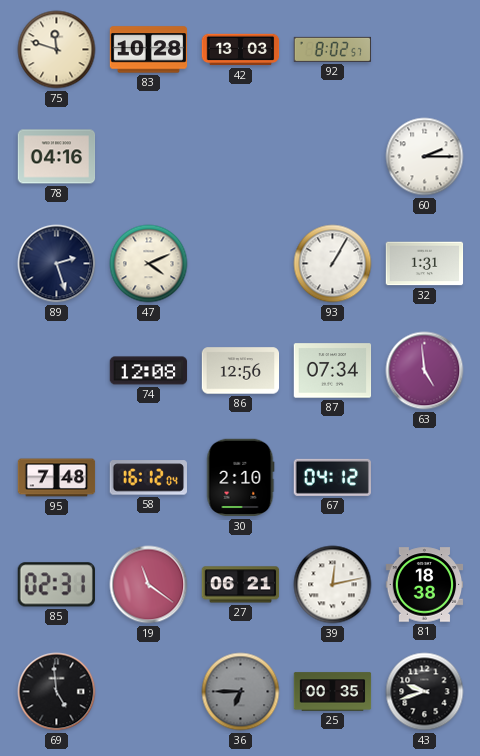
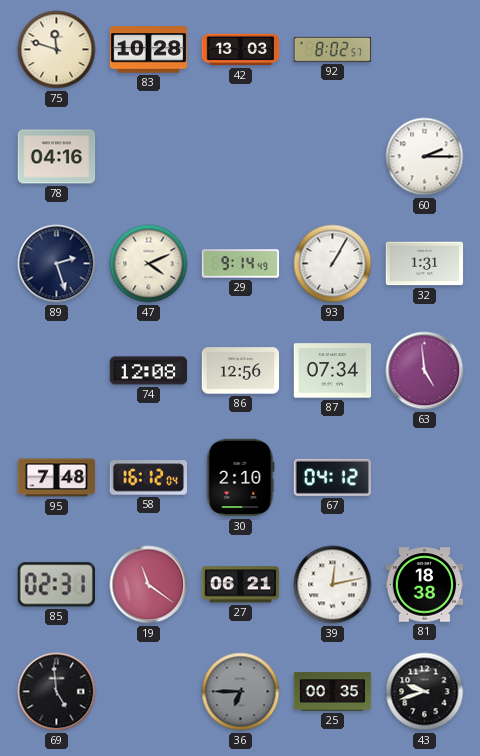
29: none -> 9:14 (241, 264)
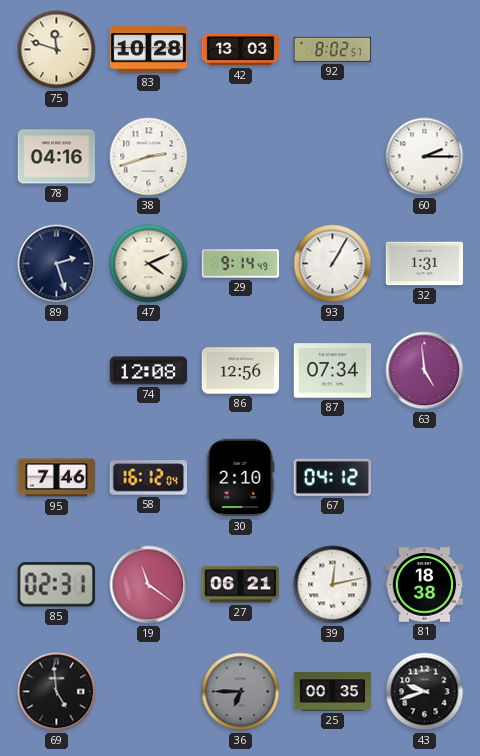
38: none -> 2:42 (149, 157)
95: 7:48 -> 7:46 (57, 478)
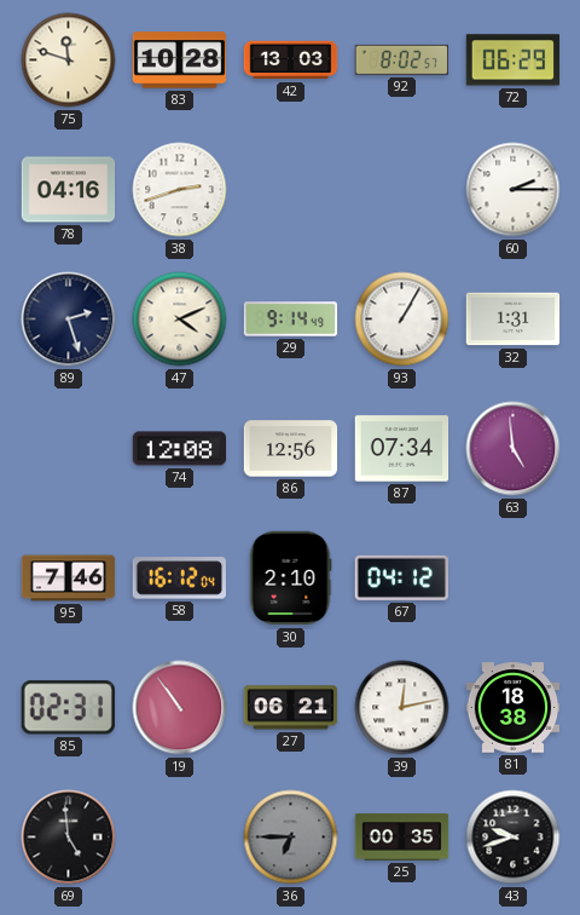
72: none -> 06:29 (512, 61)
19: 11:21 -> 10:54 (180, 708)
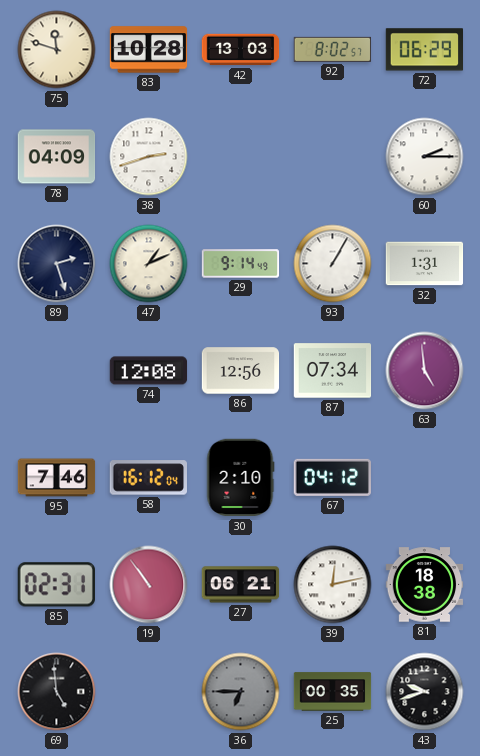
78: 04:16 -> 04:09 (57, 157)
47: 4:11 -> 1:11 (149, 264)
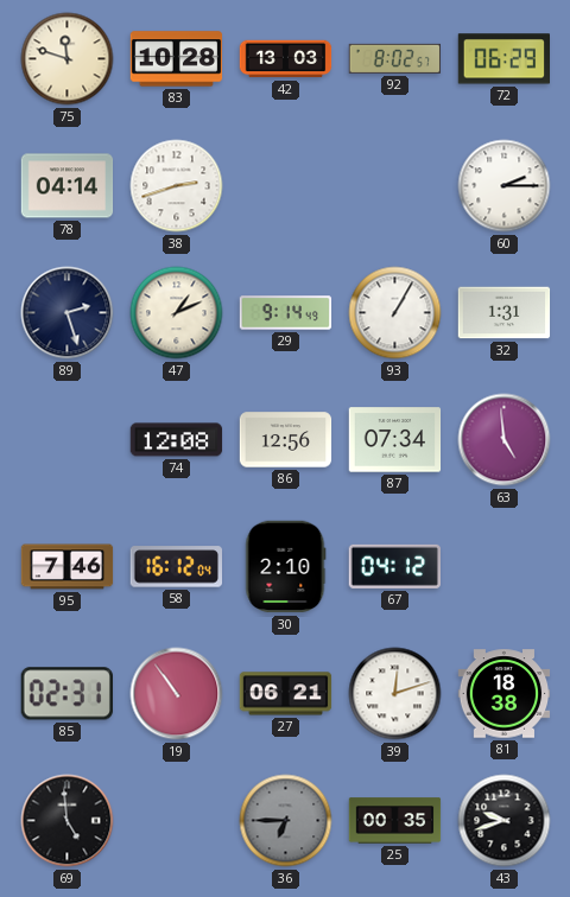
78: 04:09 -> 04:14 (68, 186)
39: 12:13 -> 12:12 (395, 694)
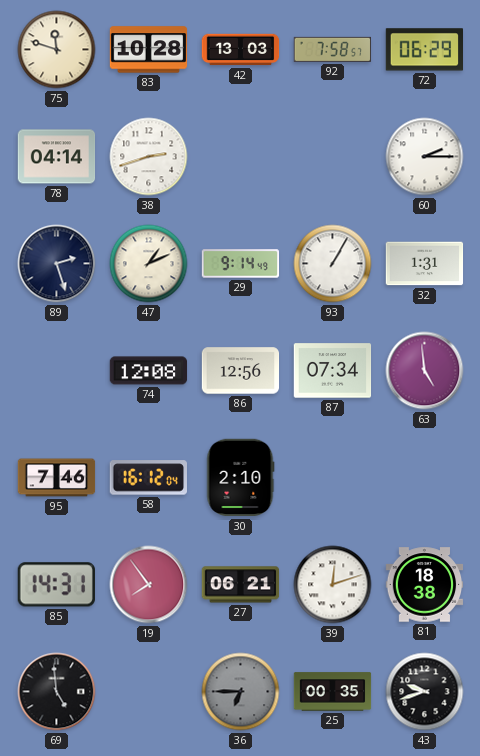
92: 8:02 -> 7:58 (333, 49)
67: 04:12 -> none (394, 566)
85: 02:31 -> 14:31 (56, 585)
19: 10:54 -> 7:54 (149, 585)
